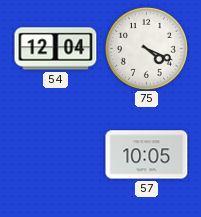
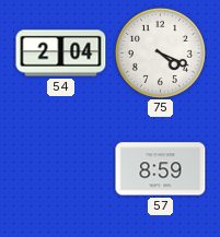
54: 12:04 -> 2:04 (61, 54)
57: 10:05 -> 8:59 (161, 169)
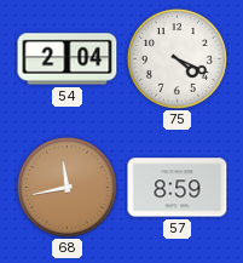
68: none -> 11:43 (66, 187)
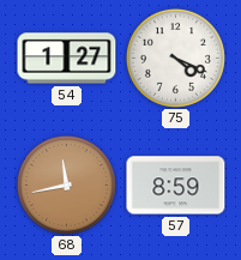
54: 2:04 -> 1:27 (67, 59)
